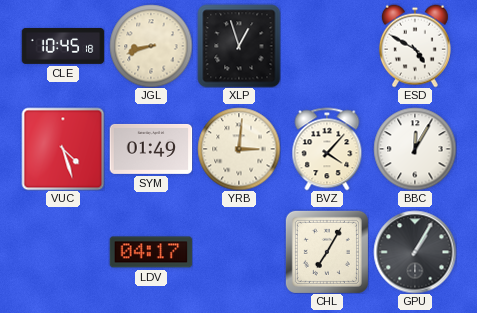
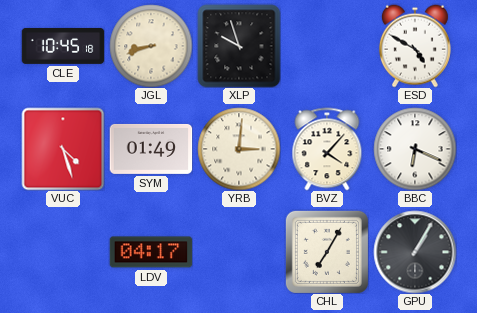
XLP: 12:57 -> 9:57 (239, 46)
BBC: 12:05 -> 6:19 (415, 149)
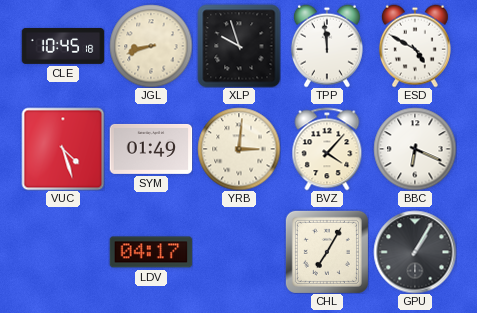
TPP: none -> 11:59 (327, 46)
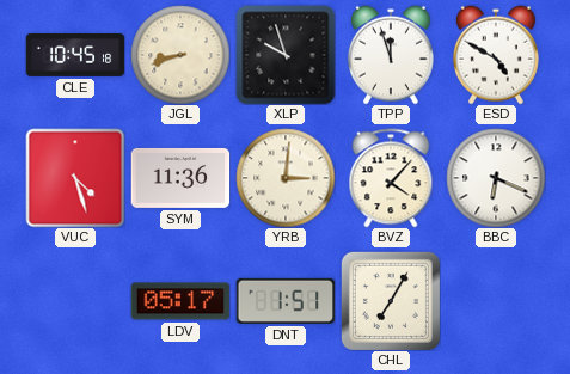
TPP: 11:59 -> 11:57 (391, 55)
SYM: 01:49 -> 11:36 (180, 178)
LDV: 04:17 -> 05:17 (180, 301)
DNT: none -> 1:51 (286, 301)
GPU: 1:05 -> none (415, 252)
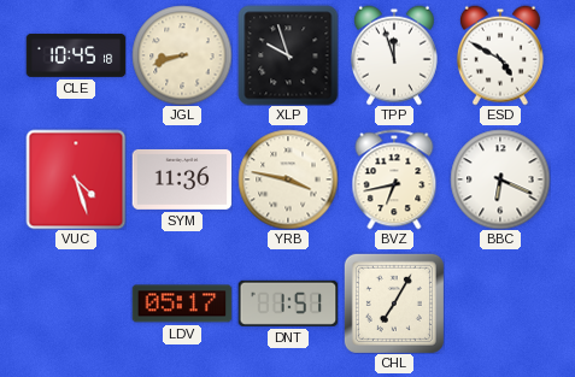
YRB: 3:01 -> 3:47 (288, 179)
BVZ: 4:07 -> 6:43 (394, 179)
